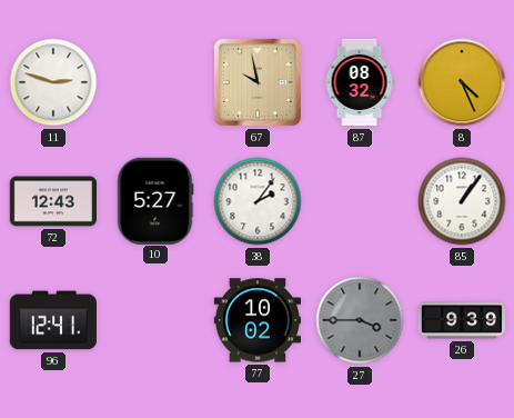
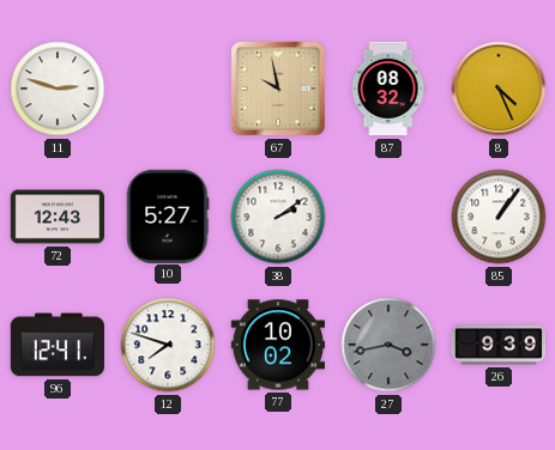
38: 2:06 -> 2:09 (278, 217)
12: none -> 7:48 (168, 345)
27: 3:45 -> 3:43 (388, 345)
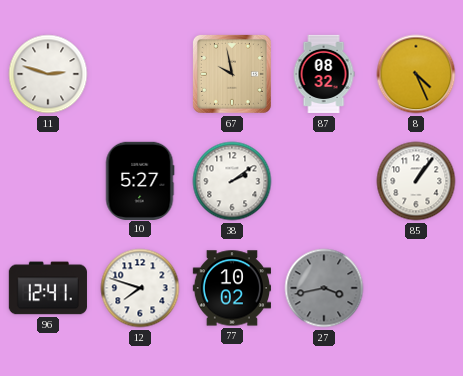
72: 12:43 -> none (56, 217)
26: 9:39 -> none (499, 345)
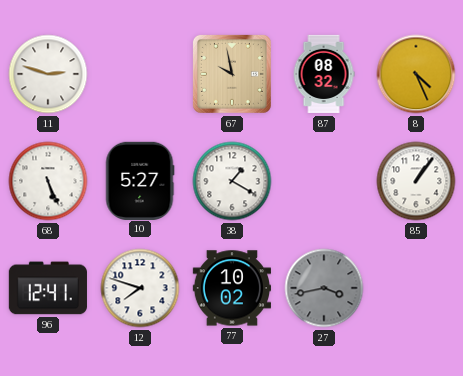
68: none -> 5:26 (48, 181)
38: 2:09 -> 1:20 (232, 181)
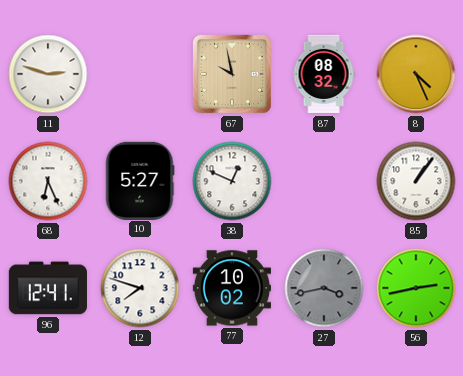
68: 5:26 -> 6:26 (48, 181)
38: 1:20 -> 12:49 (232, 181)
56: none -> 2:43 (416, 288)
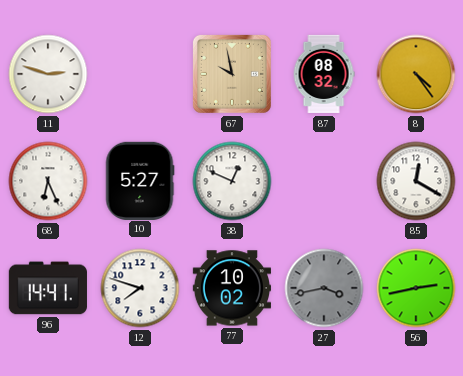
8: 4:26 -> 4:24 (416, 74)
85: 1:06 -> 12:20 (416, 181)
96: 12:41 -> 14:41 (48, 288)
